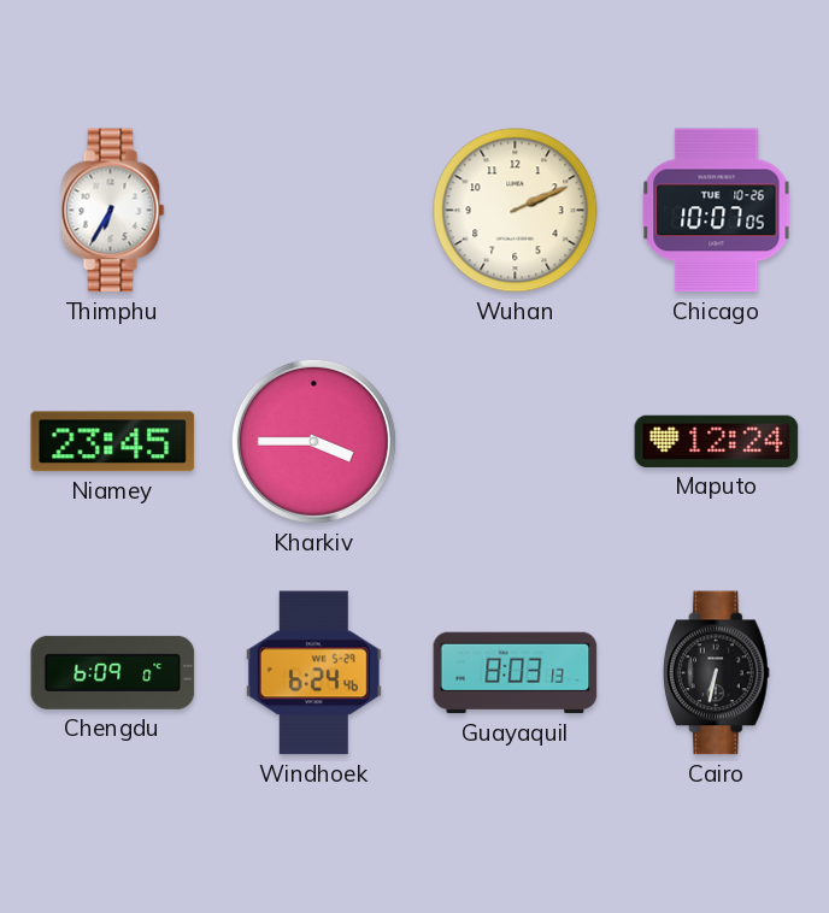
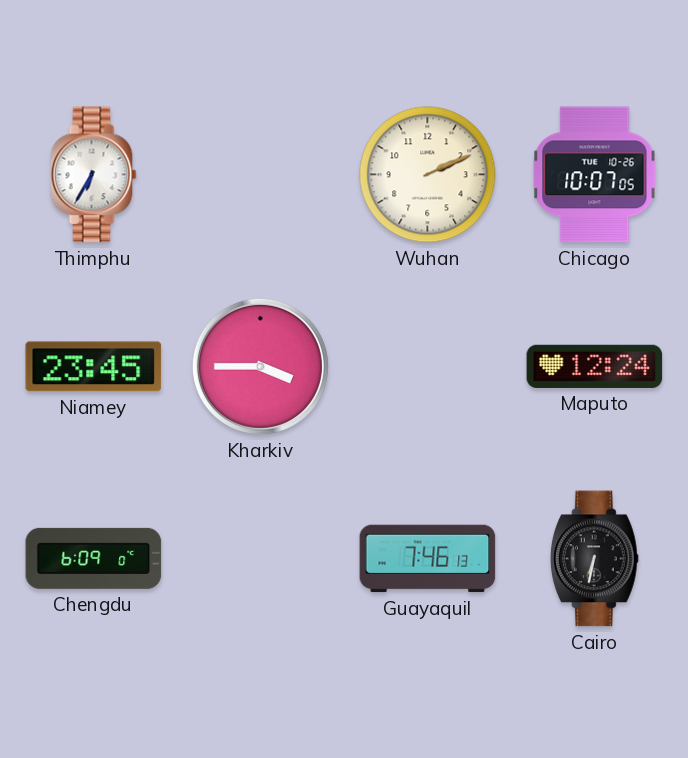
Windhoek: 6:24 -> none (313, 673)
Guayaquil: 8:03 -> 7:46 (428, 559)
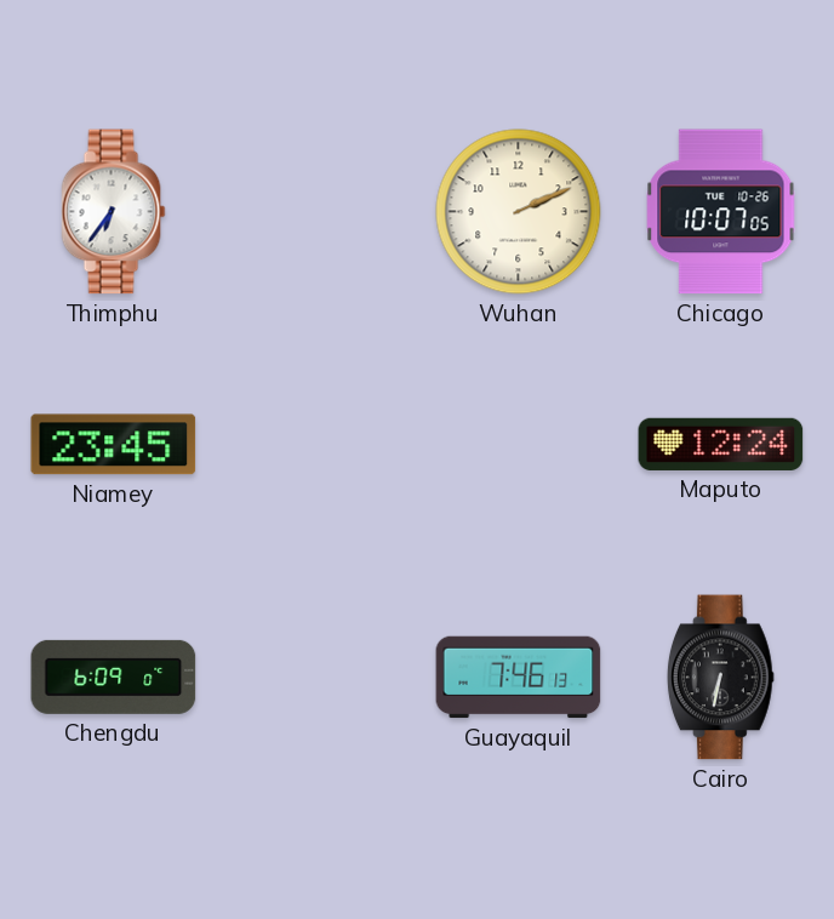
Thimphu: 6:35 -> 6:36 (114, 212)
Kharkiv: 3:45 -> none (260, 366)
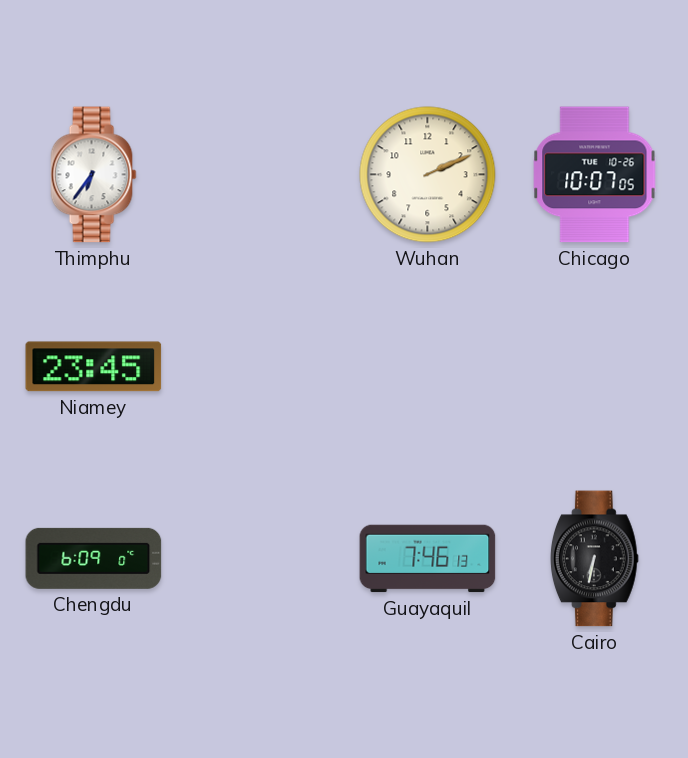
Maputo: 12:24 -> none (721, 444)
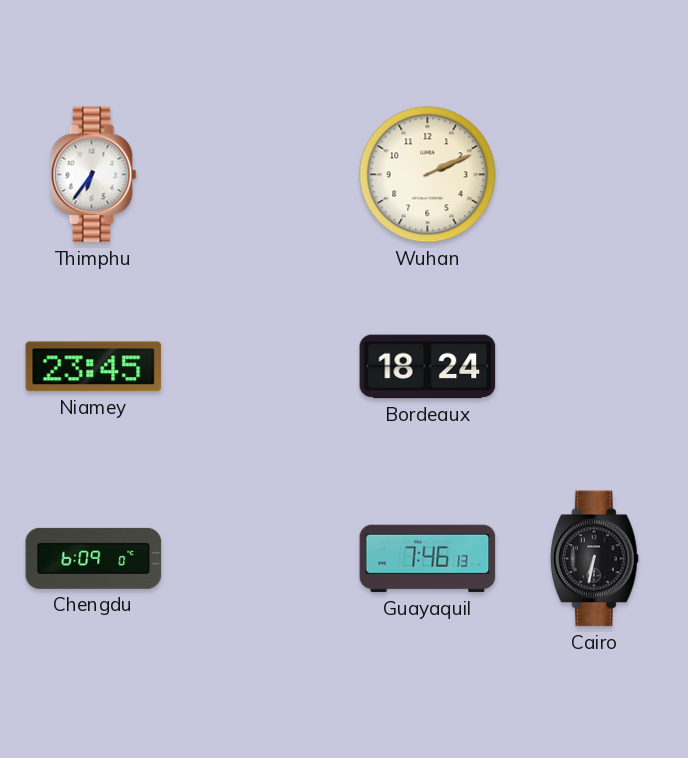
Chicago: 10:07 -> none (595, 175)
Bordeaux: none -> 18:24 (428, 367)
